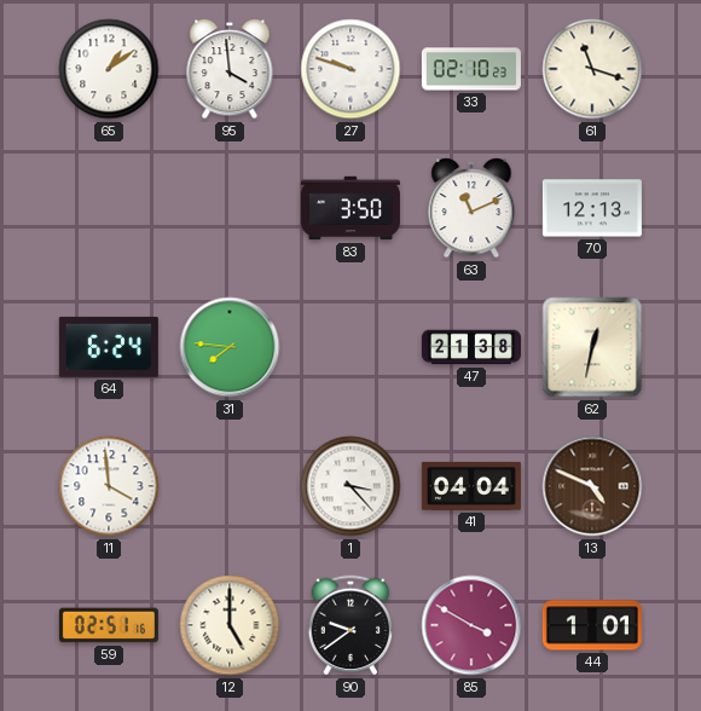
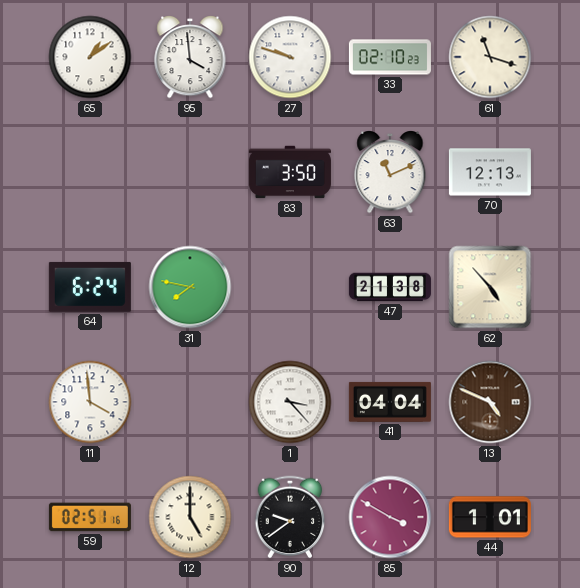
31: 7:46 -> 7:47 (190, 287)
62: 12:32 -> 4:53 (490, 287)
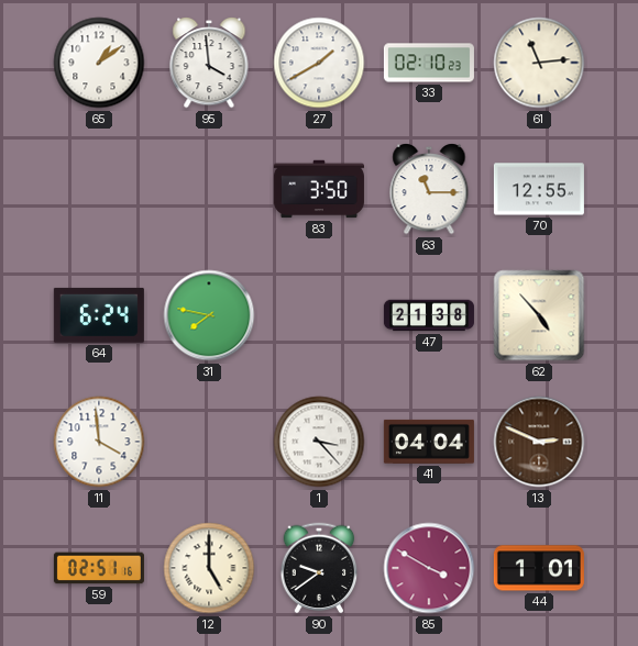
27: 9:48 -> 1:40 (319, 63)
61: 11:18 -> 11:14 (539, 63)
63: 11:11 -> 11:15 (429, 190)
70: 12:13 -> 12:55 (539, 189)
13: 4:49 -> 2:49 (539, 442)
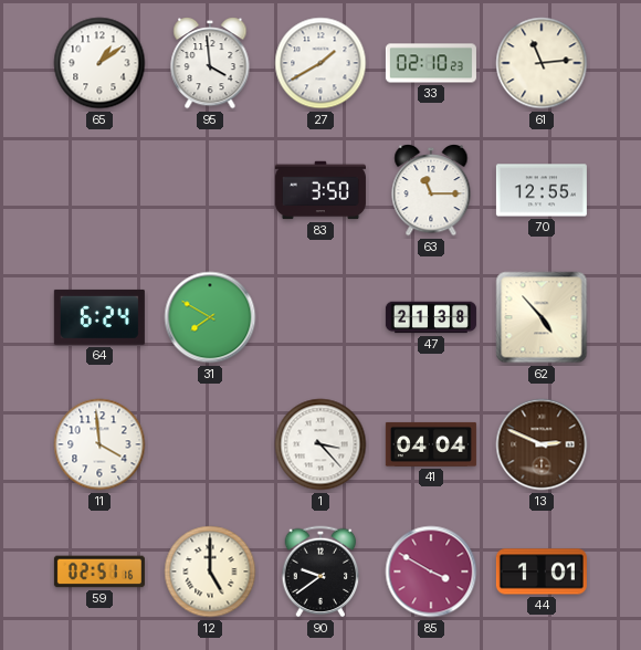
31: 7:47 -> 7:50 (210, 317)
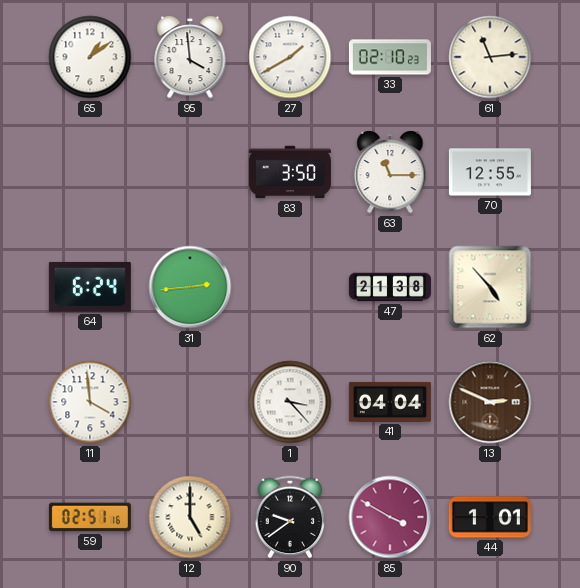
31: 7:50 -> 2:44 (190, 287)
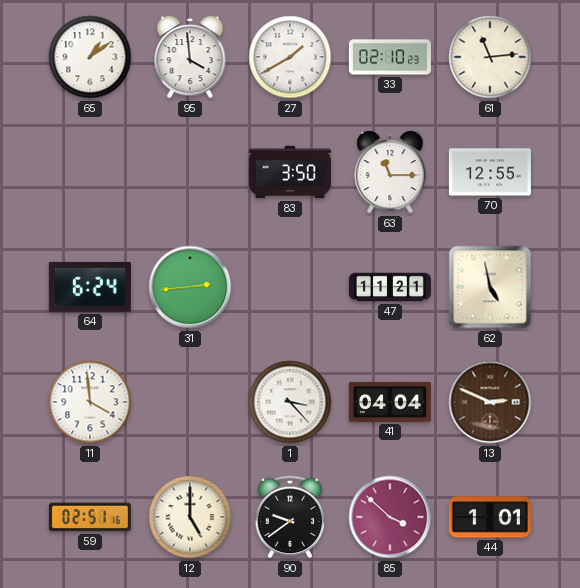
47: 21:38 -> 11:21 (390, 287)
62: 4:53 -> 4:58 (490, 287)
85: 3:50 -> 3:52 (390, 517)
